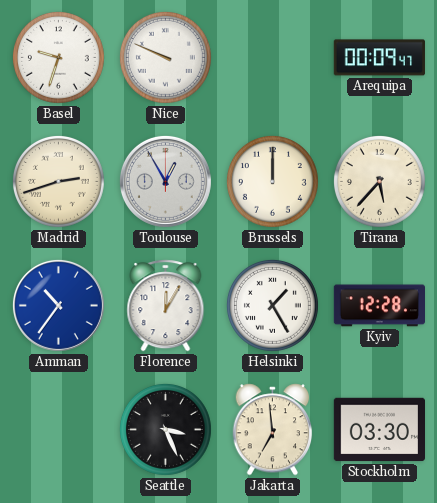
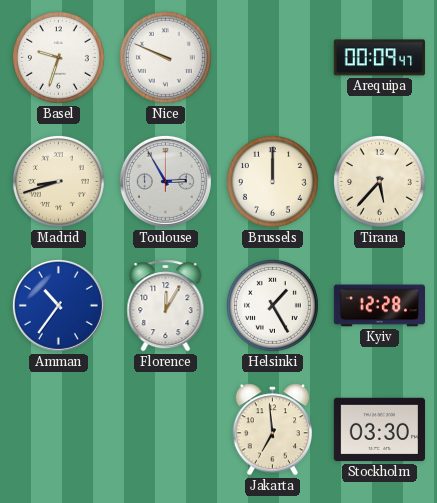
Madrid: 2:42 -> 8:42 (58, 181)
Toulouse: 12:55 -> 2:55 (165, 181)
Seattle: 3:26 -> none (165, 429)
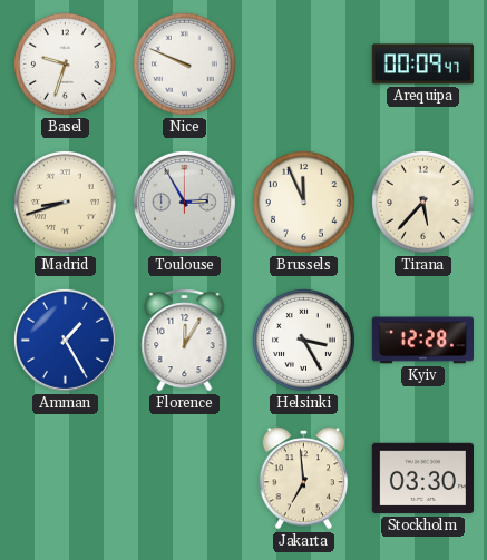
Brussels: 12:00 -> 11:56 (303, 202)
Amman: 10:36 -> 1:25 (65, 340)
Helsinki: 1:25 -> 3:25 (303, 340)
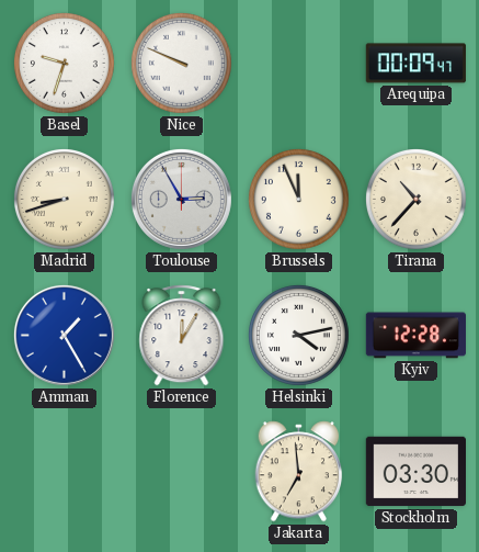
Tirana: 5:37 -> 10:37 (415, 199)
Helsinki: 3:25 -> 4:13 (298, 335)
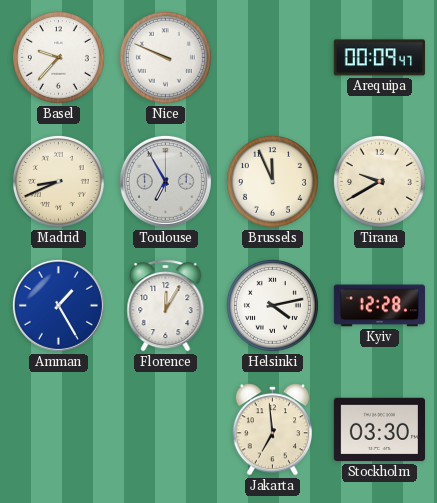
Basel: 9:33 -> 9:37 (58, 57)
Madrid: 8:42 -> 8:41 (58, 181)
Toulouse: 2:55 -> 6:55 (165, 181)
Tirana: 10:37 -> 9:40 (379, 181)
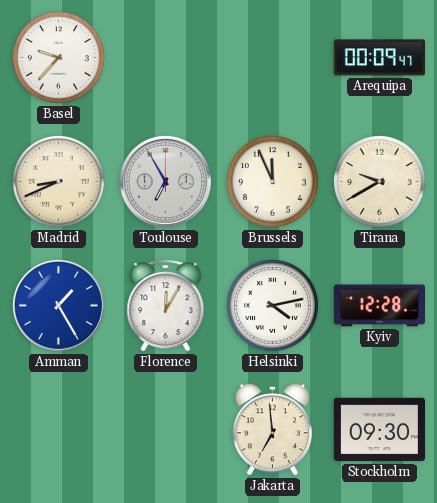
Nice: 9:49 -> none (165, 57)
Stockholm: 03:30 -> 09:30 (379, 430)
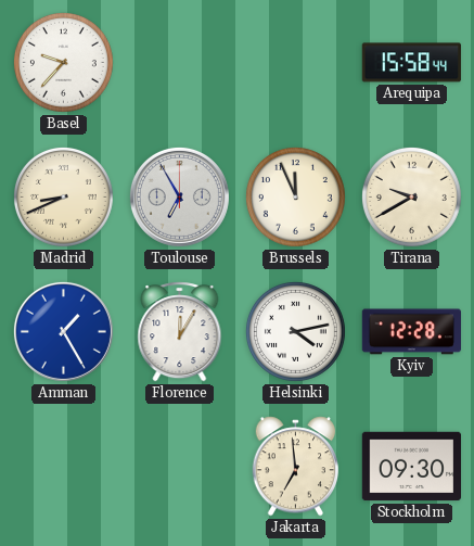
Arequipa: 00:09 -> 15:58 (411, 63)
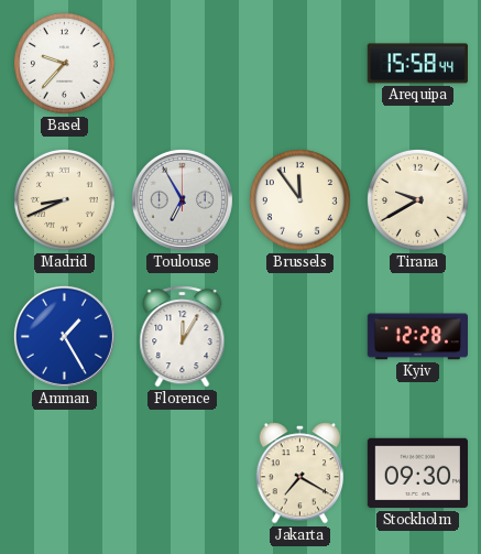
Brussels: 11:56 -> 11:54 (299, 199)
Helsinki: 4:13 -> none (295, 331)
Jakarta: 6:59 -> 7:20 (300, 474)
